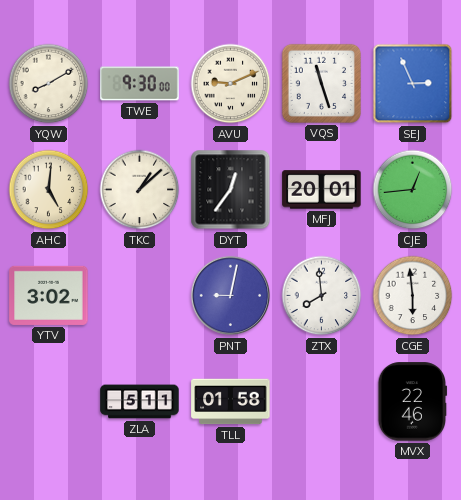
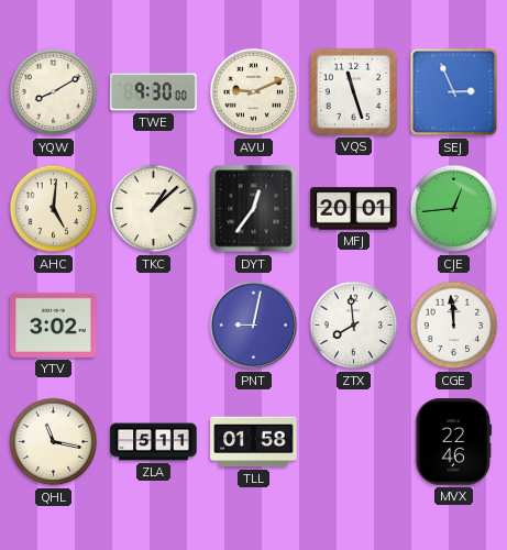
CGE: 5:59 -> 11:59 (454, 326)
QHL: none -> 11:17 (54, 442)
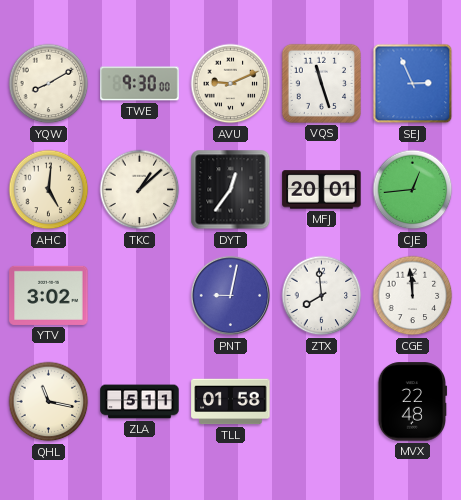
MVX: 22:46 -> 22:48 (413, 402)
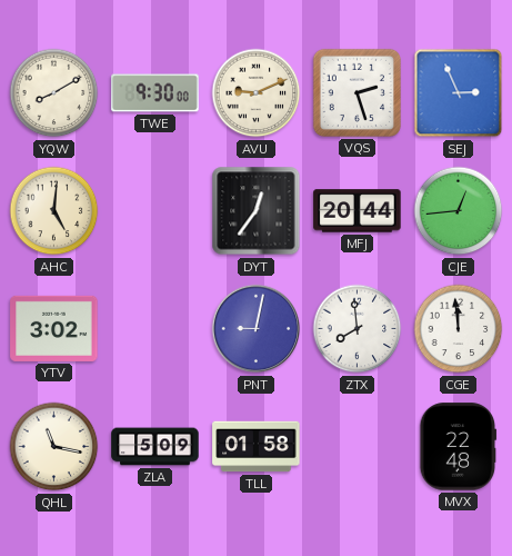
VQS: 11:27 -> 2:27 (357, 92)
TKC: 1:08 -> none (140, 190)
MFJ: 20:01 -> 20:44 (358, 211)
ZLA: 5:11 -> 5:09 (155, 447)
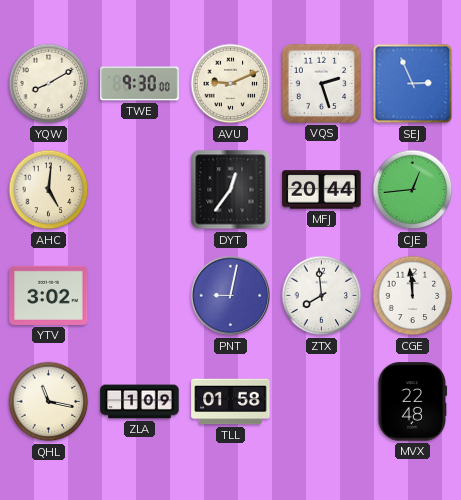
ZLA: 5:09 -> 1:09 (140, 402)
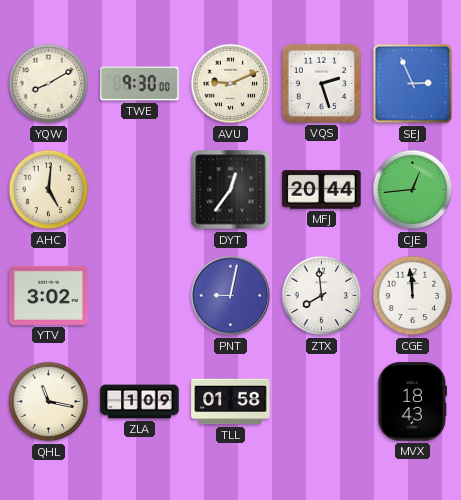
MVX: 22:48 -> 18:43 (413, 402)
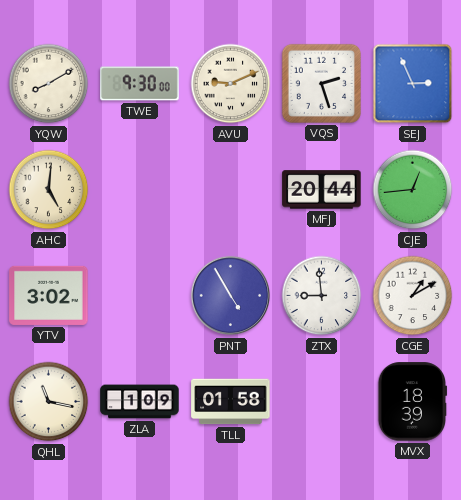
DYT: 12:36 -> none (231, 190)
PNT: 9:02 -> 4:55 (231, 296)
ZTX: 7:59 -> 8:59 (322, 296)
CGE: 11:59 -> 1:10 (413, 296)
MVX: 18:43 -> 18:39 (413, 402)
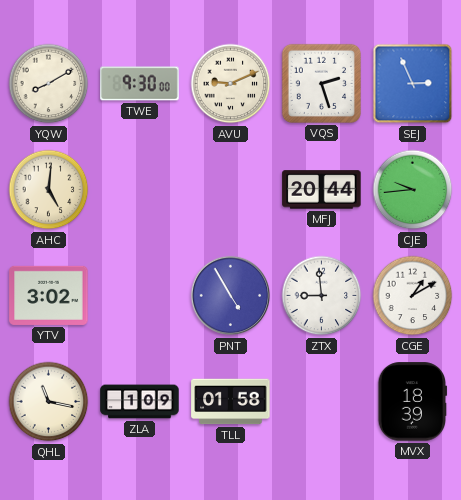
CJE: 12:44 -> 9:44 (413, 190)
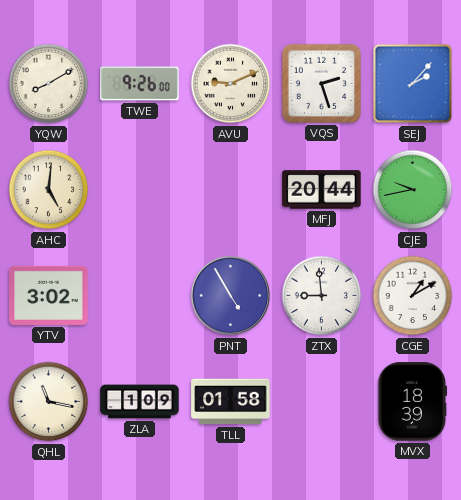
TWE: 9:30 -> 9:26 (140, 84)
SEJ: 2:56 -> 2:07 (413, 84)
CJE: 9:44 -> 9:43 (413, 190)
